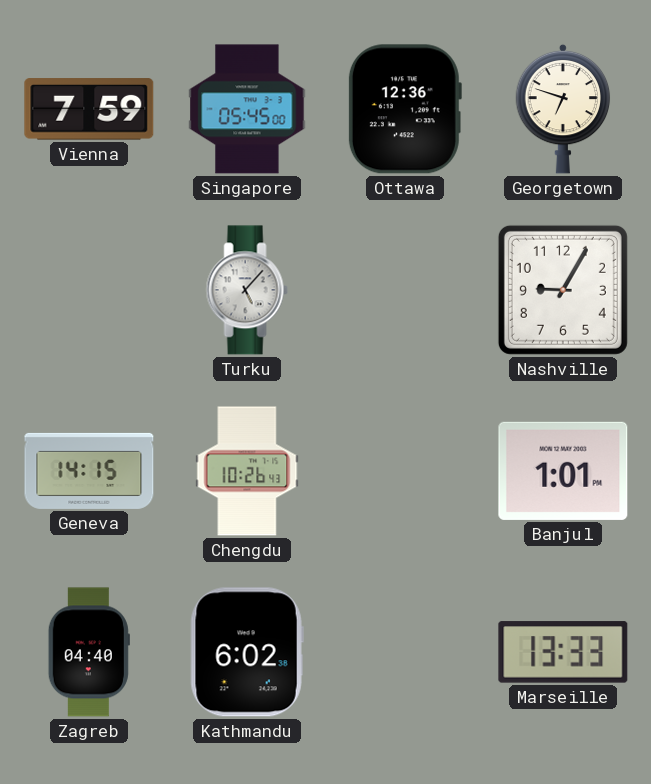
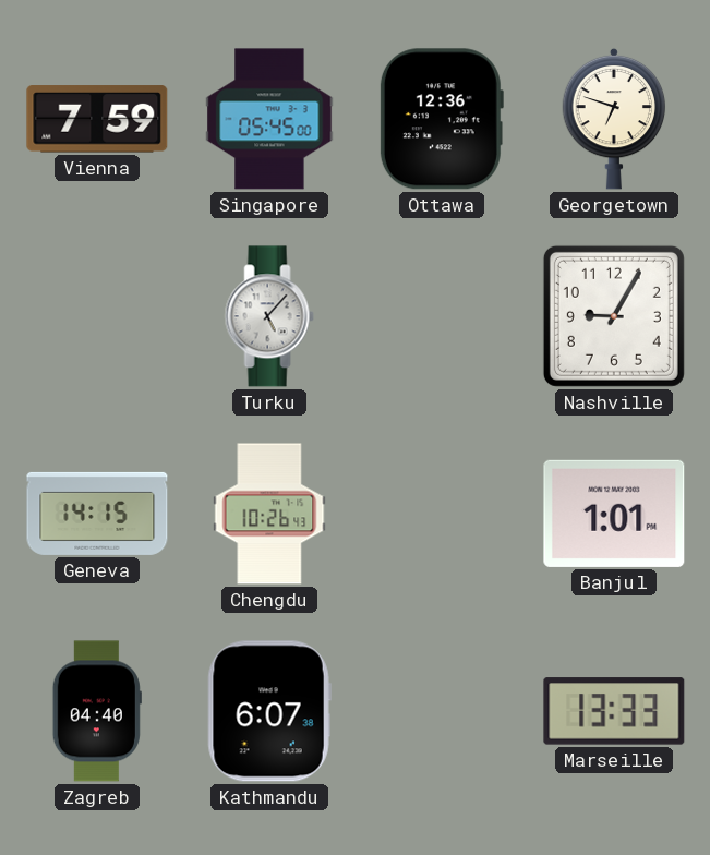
Kathmandu: 6:02 -> 6:07 (269, 711)
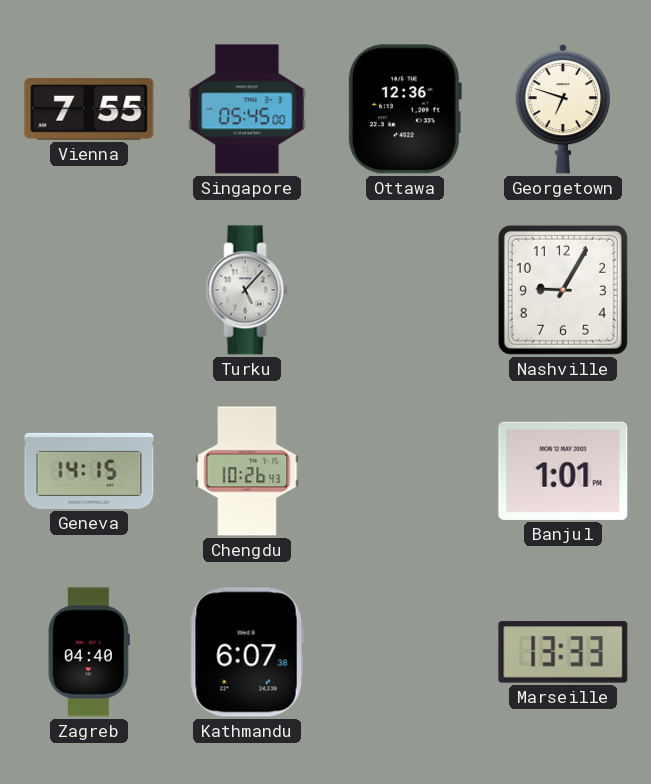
Vienna: 7:59 -> 7:55 (89, 109)
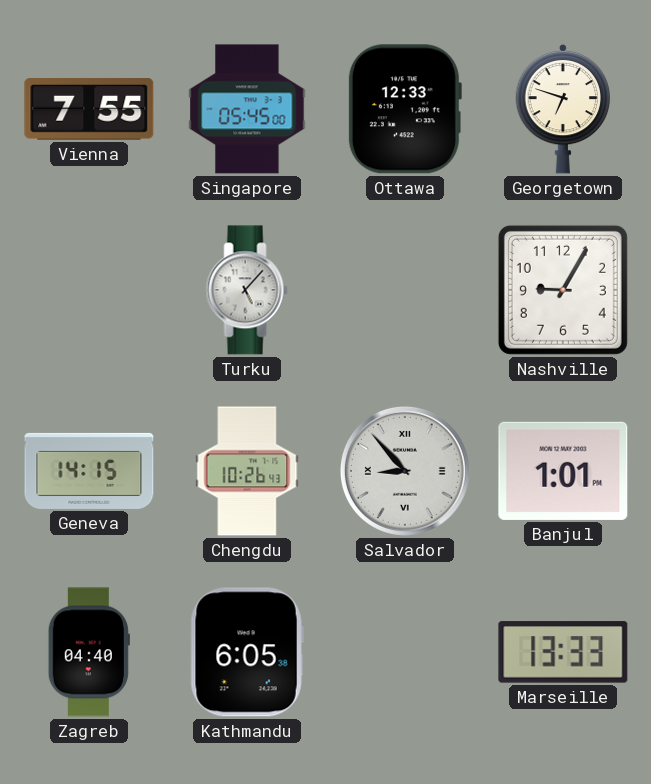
Ottawa: 12:36 -> 12:33 (404, 109)
Salvador: none -> 8:53 (405, 471)
Kathmandu: 6:07 -> 6:05 (247, 652)
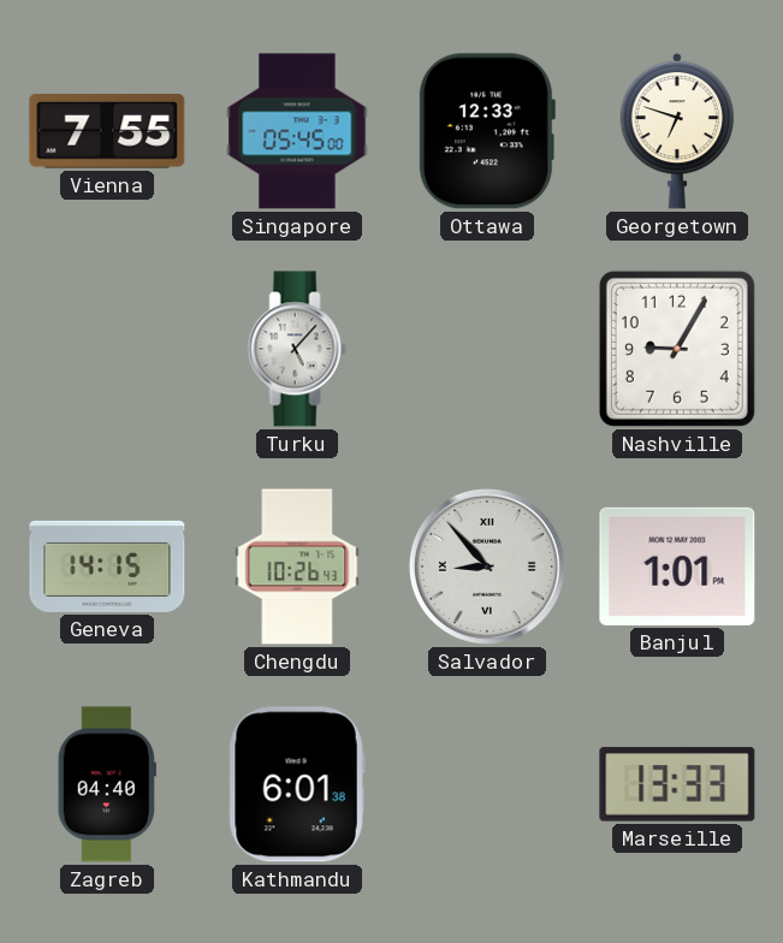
Kathmandu: 6:05 -> 6:01 (297, 784)
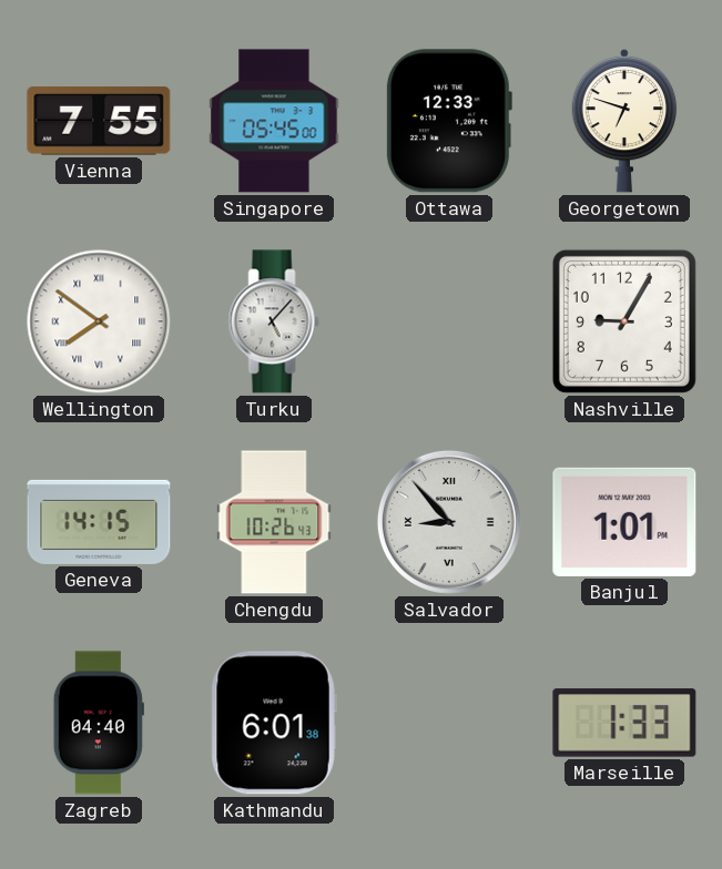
Wellington: none -> 7:51 (99, 321)
Marseille: 13:33 -> 1:33 (624, 723)
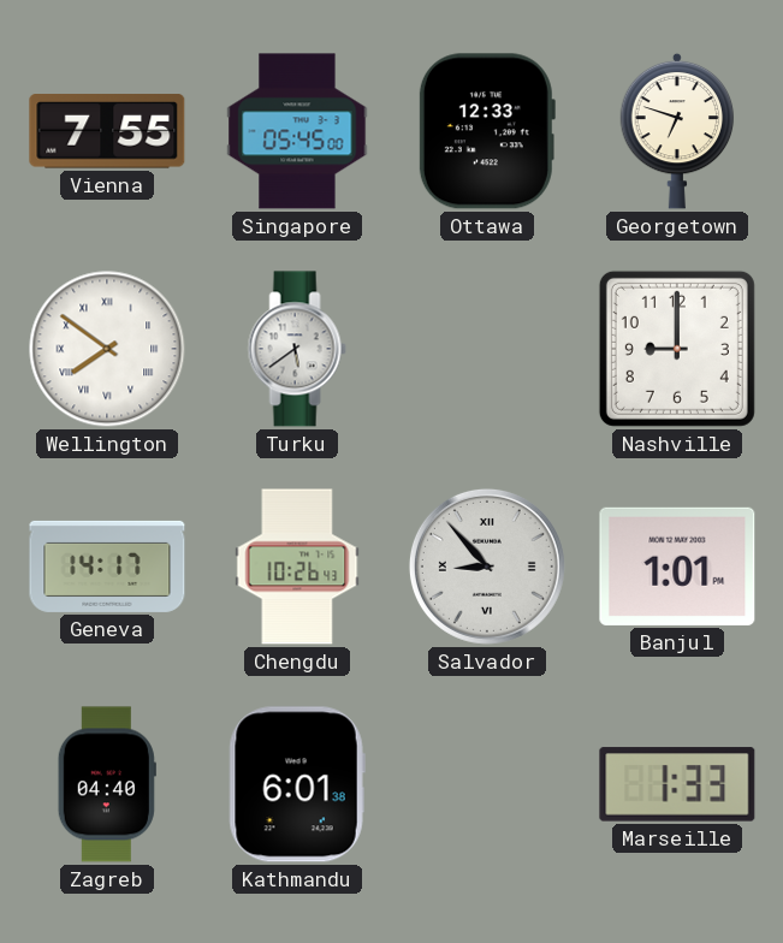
Turku: 5:07 -> 5:39 (297, 349)
Nashville: 9:05 -> 9:00 (677, 349)
Geneva: 14:15 -> 14:17 (107, 567)
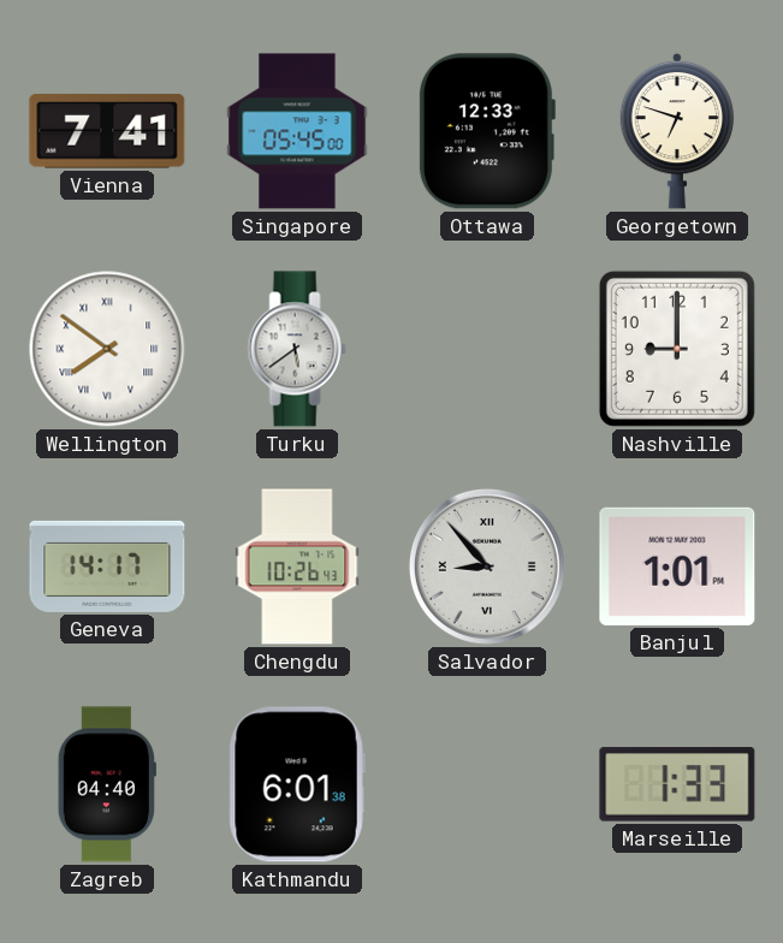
Vienna: 7:55 -> 7:41 (107, 131)
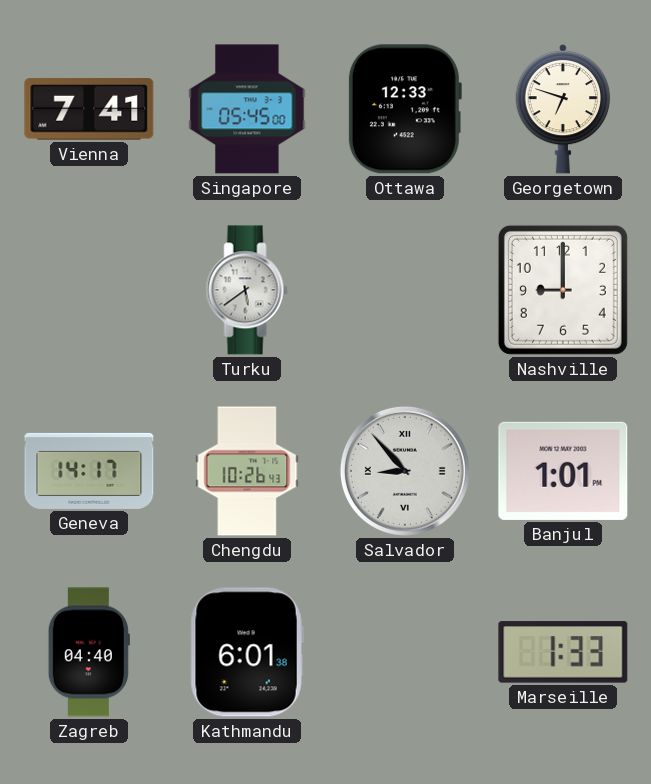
Wellington: 7:51 -> none (107, 349)
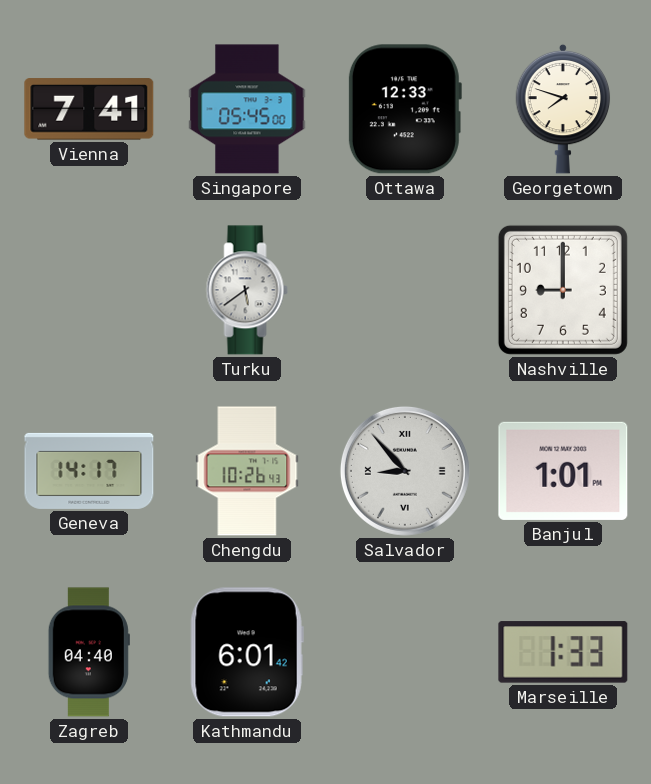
Georgetown: 6:48 -> 7:48 (563, 109)
Kathmandu: 6:01:38 -> 6:01:42 (247, 652)
